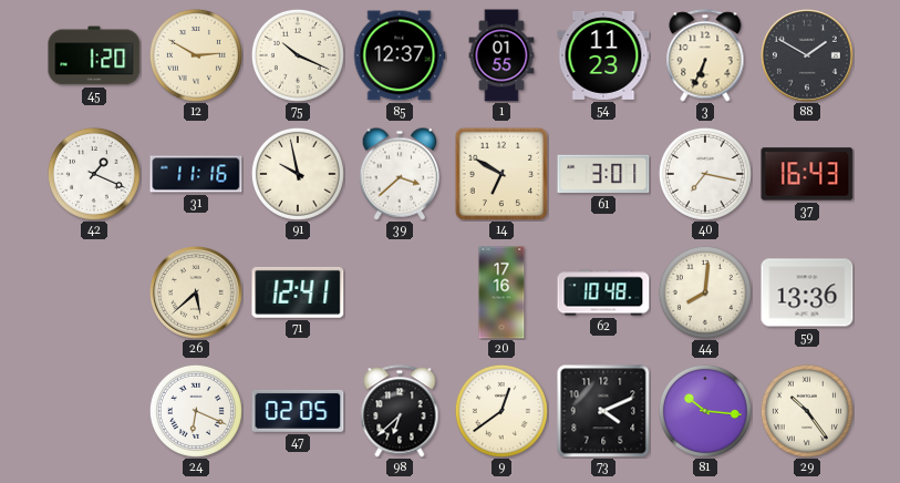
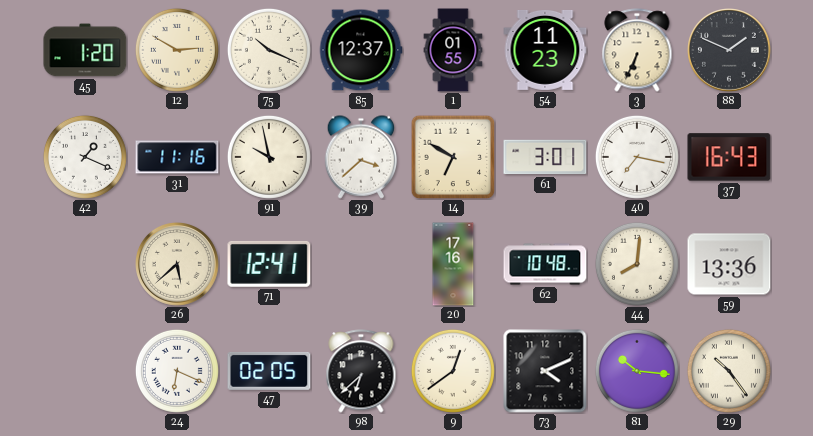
88: 1:50 -> 1:49 (730, 51)
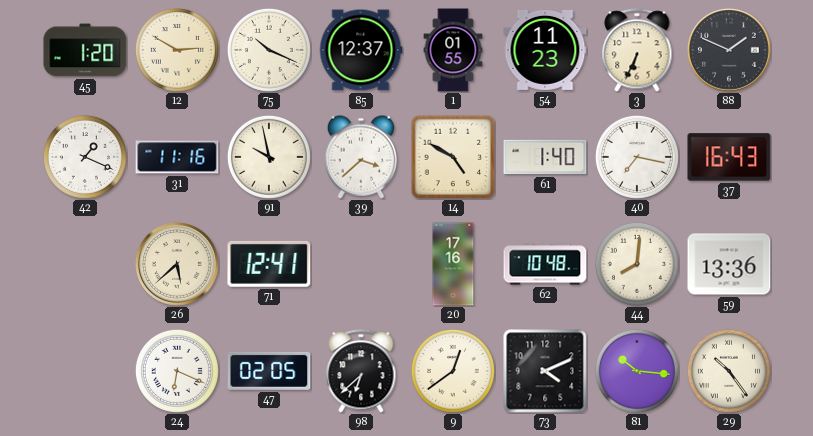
14: 6:50 -> 4:50 (453, 157)
61: 3:01 -> 1:40 (545, 157)
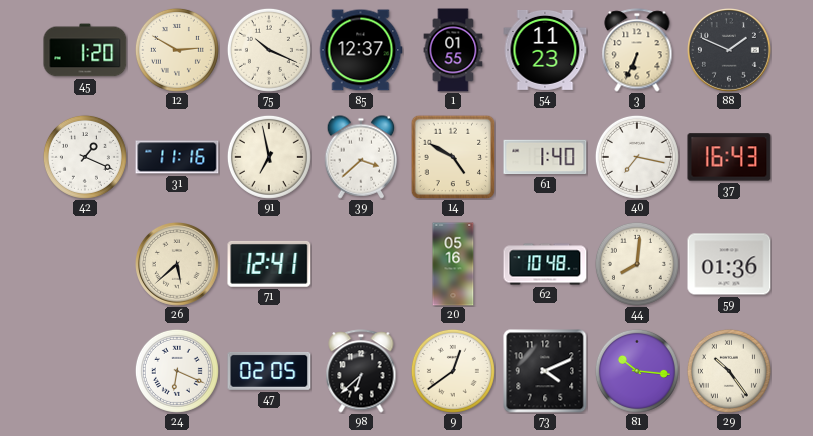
91: 9:58 -> 6:58 (269, 157)
20: 17:16 -> 05:16 (453, 264)
59: 13:36 -> 01:36 (729, 264)
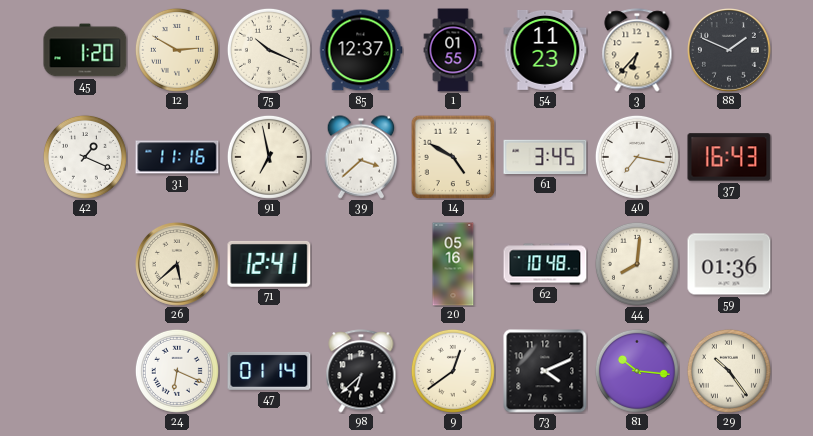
3: 6:34 -> 6:37 (637, 50)
61: 1:40 -> 3:45 (545, 157)
47: 02:05 -> 01:14 (269, 371)
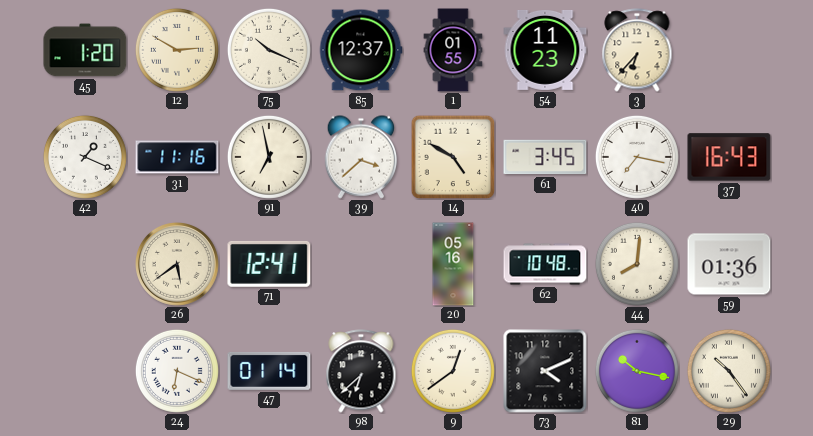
88: 1:49 -> none (730, 51)
26: 5:38 -> 5:39 (178, 265)
81: 10:16 -> 10:17 (637, 371)
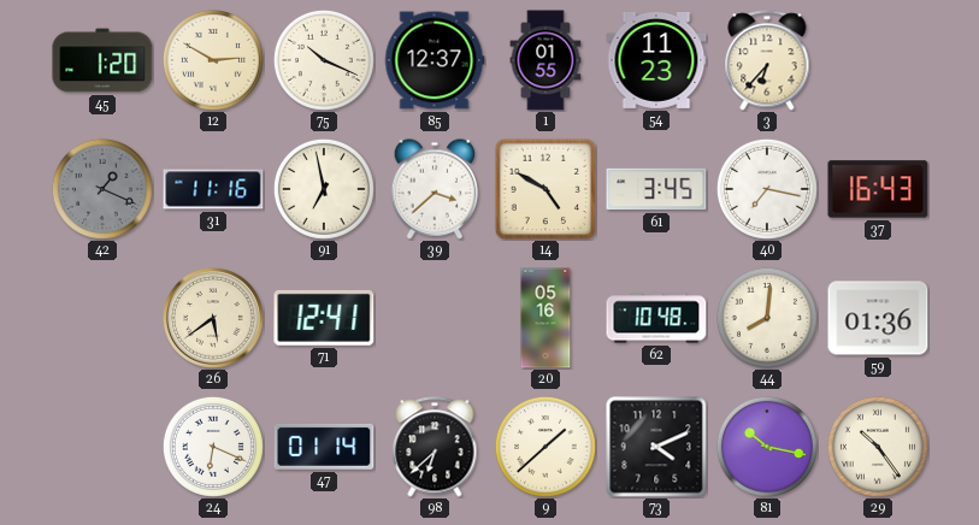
42 dial: white -> grey (102, 189)
9: 12:39 -> 1:38 (545, 447)
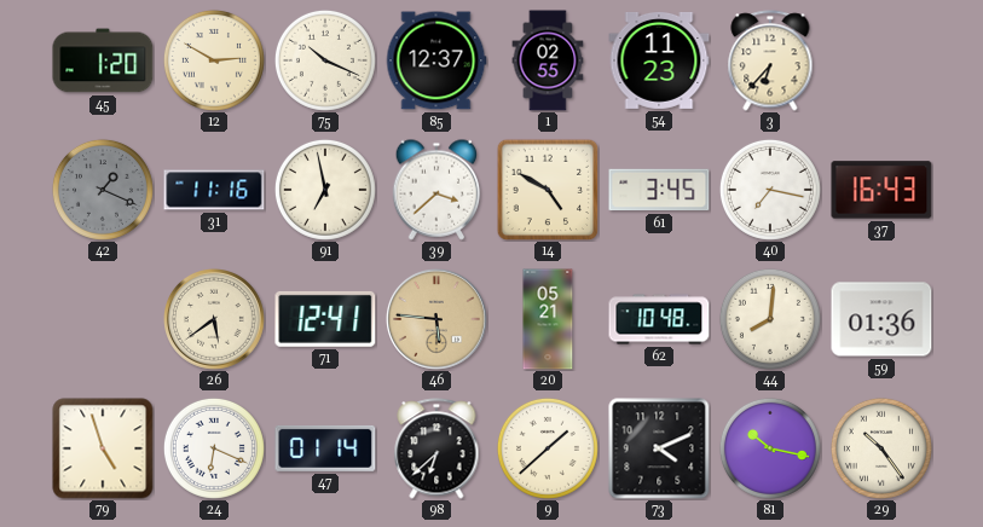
1: 01:55 -> 02:55 (548, 60)
46: none -> 5:46 (438, 320)
20: 05:16 -> 05:21 (548, 319)
79: none -> 4:57 (103, 448)
